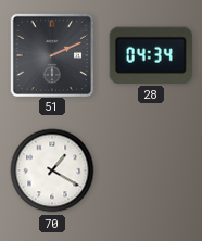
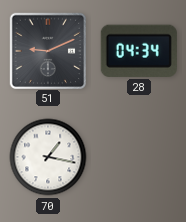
51: 2:11 -> 9:11 (47, 50)
70: 1:20 -> 1:17 (48, 157)
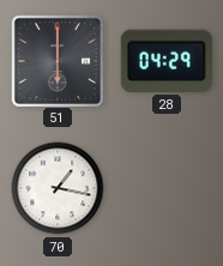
51: 9:11 -> 6:00 (56, 60)
28: 04:34 -> 04:29 (167, 61)
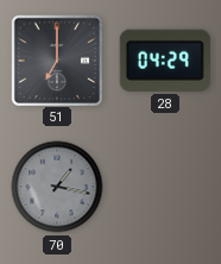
51: 6:00 -> 7:00 (56, 59)
70 dial: white -> grey (57, 187)
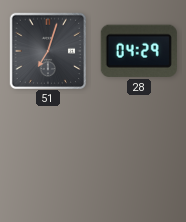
51: 7:00 -> 7:03 (47, 50)
70: 1:17 -> none (57, 187)
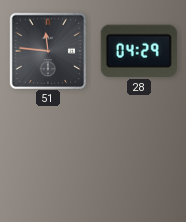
51: 7:03 -> 11:46 (47, 50)
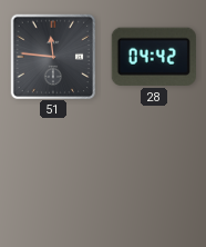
28: 04:29 -> 04:42 (154, 57)
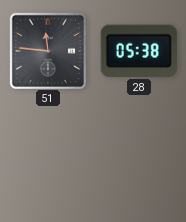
28: 04:42 -> 05:38 (139, 51)
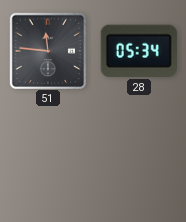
28: 05:38 -> 05:34 (139, 51)
